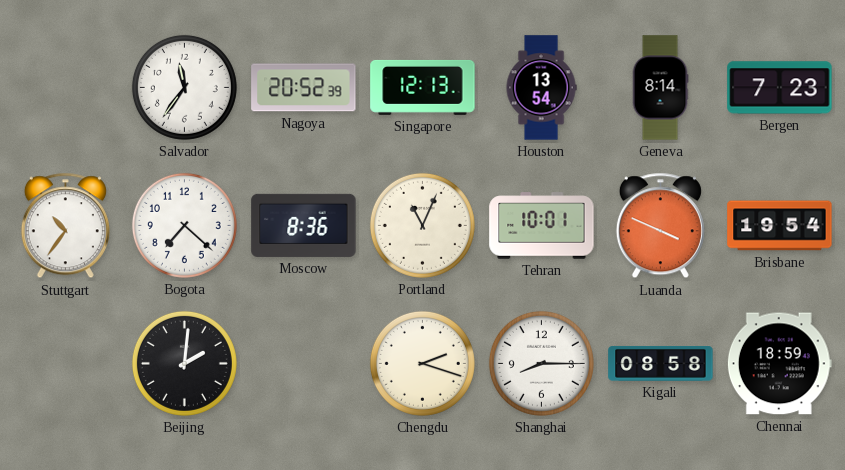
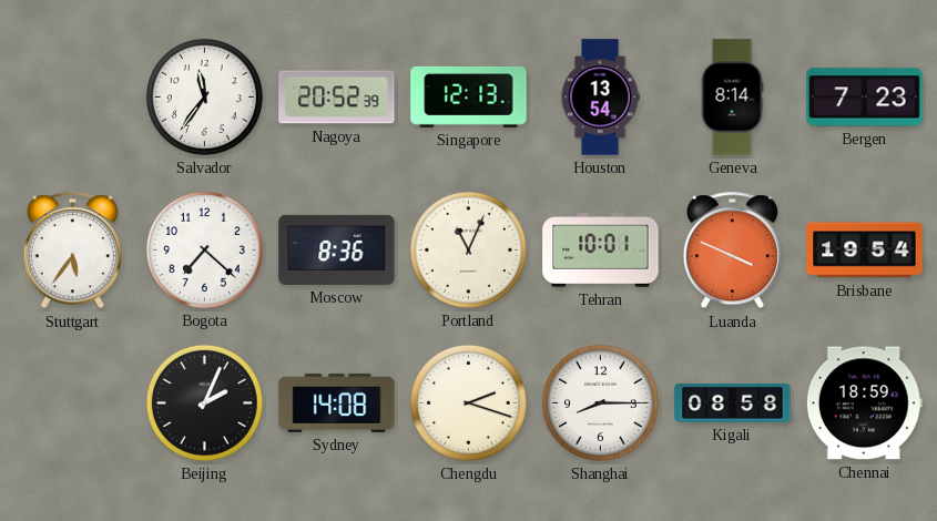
Stuttgart: 10:36 -> 5:36 (72, 251)
Beijing: 2:01 -> 2:04 (204, 402)
Sydney: none -> 14:08 (337, 402)
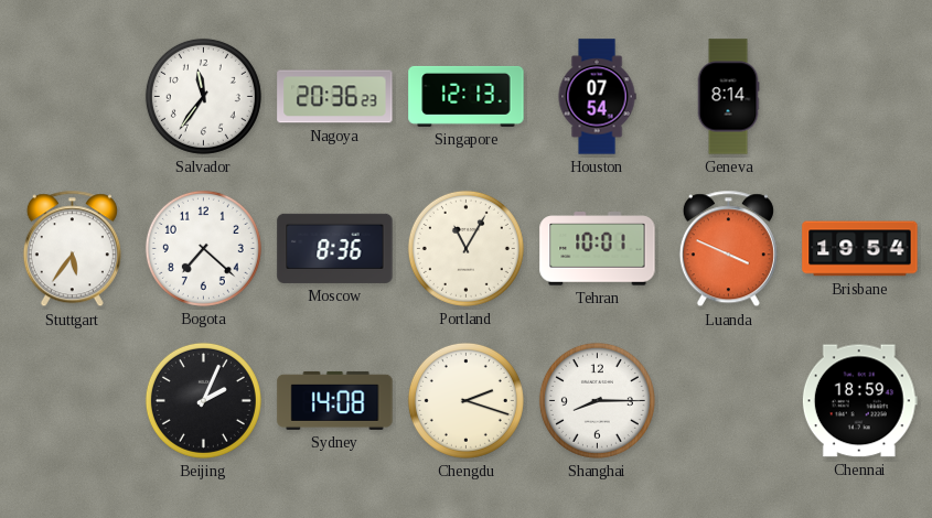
Nagoya: 20:52 -> 20:36 (335, 97)
Houston: 13:54 -> 07:54 (597, 97)
Bergen: 7:23 -> none (865, 98)
Portland: 11:04 -> 11:05 (465, 248)
Kigali: 08:58 -> none (733, 403)
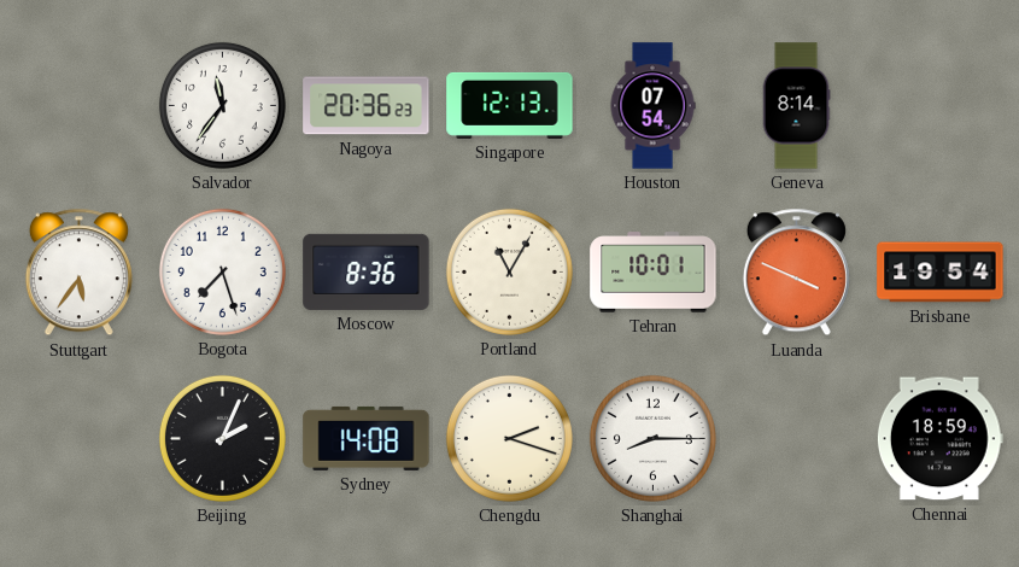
Bogota: 7:22 -> 7:27 (222, 271)
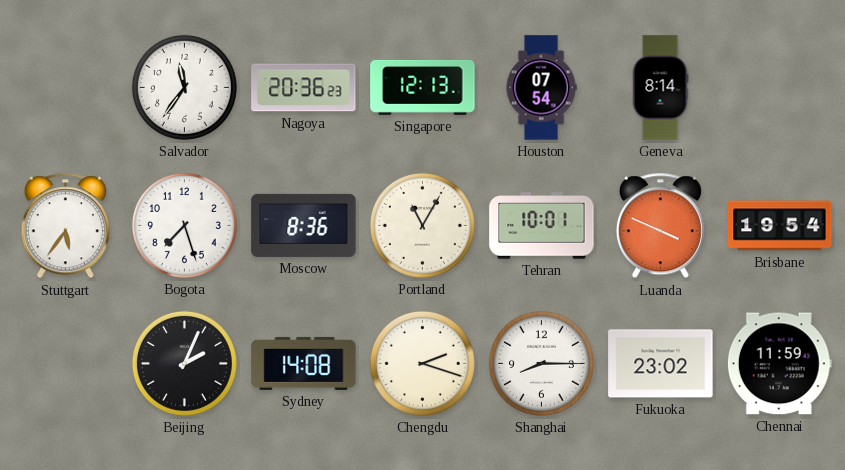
Fukuoka: none -> 23:02 (661, 364)
Chennai: 18:59 -> 11:59 (779, 364)
